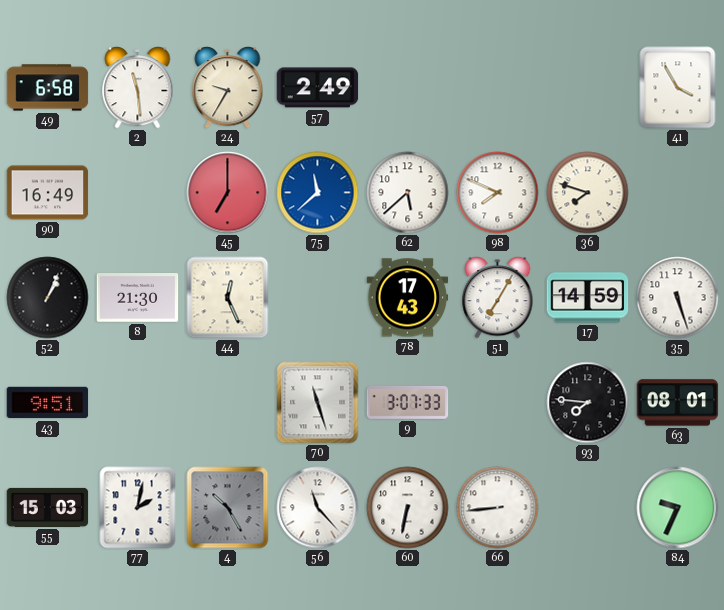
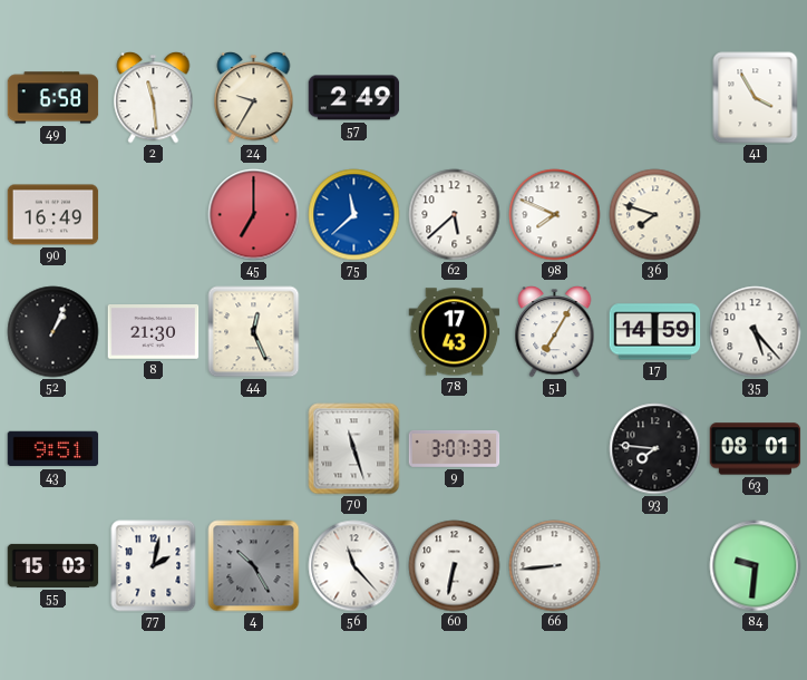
35: 5:27 -> 5:23 (756, 332)
84: 9:34 -> 9:31 (756, 566)
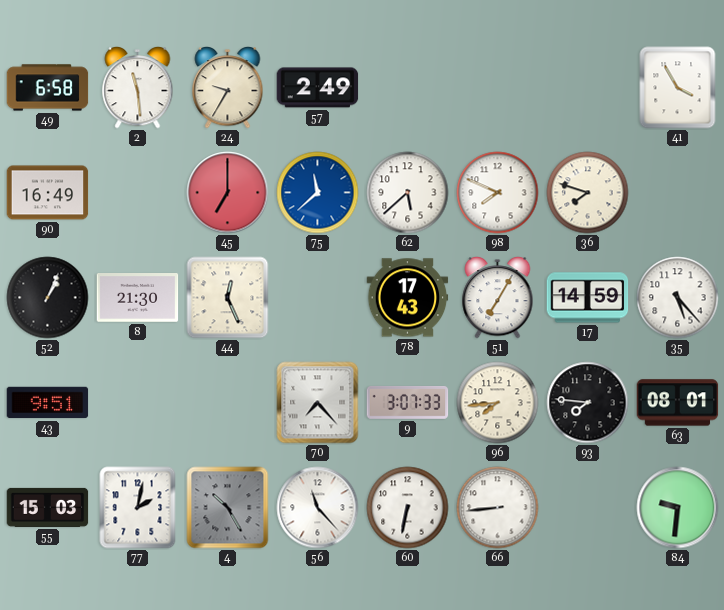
70: 11:27 -> 7:23 (318, 403)
96: none -> 7:44 (498, 403)
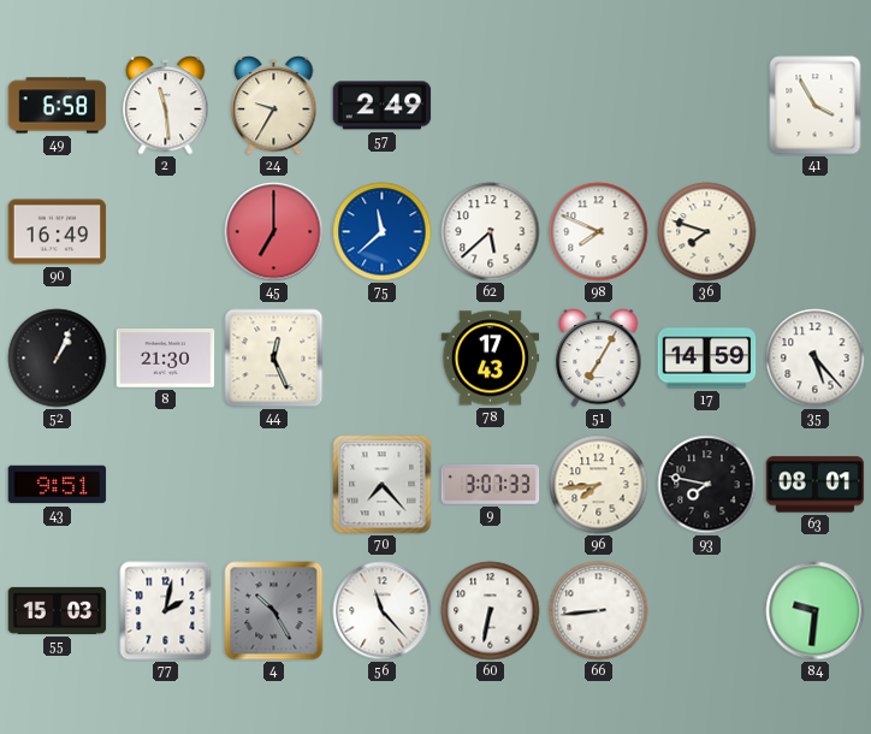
93: 7:46 -> 7:47 (707, 485)
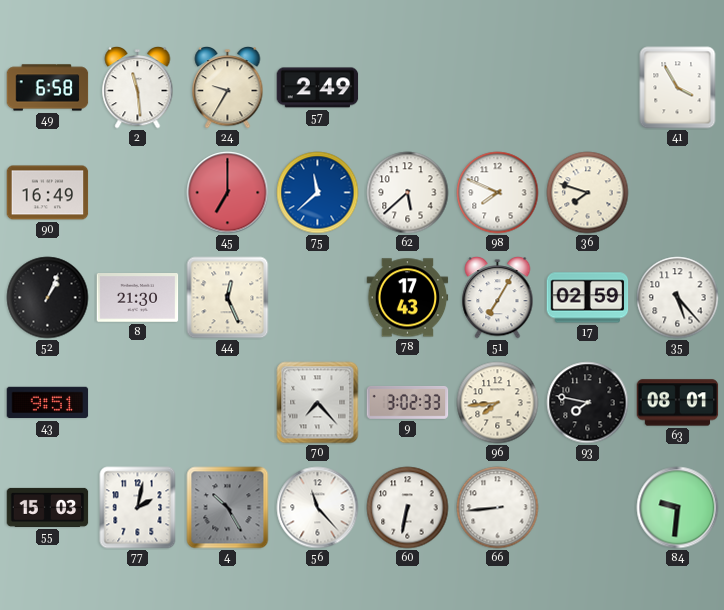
17: 14:59 -> 02:59 (588, 298)
9: 3:07 -> 3:02 (408, 402)
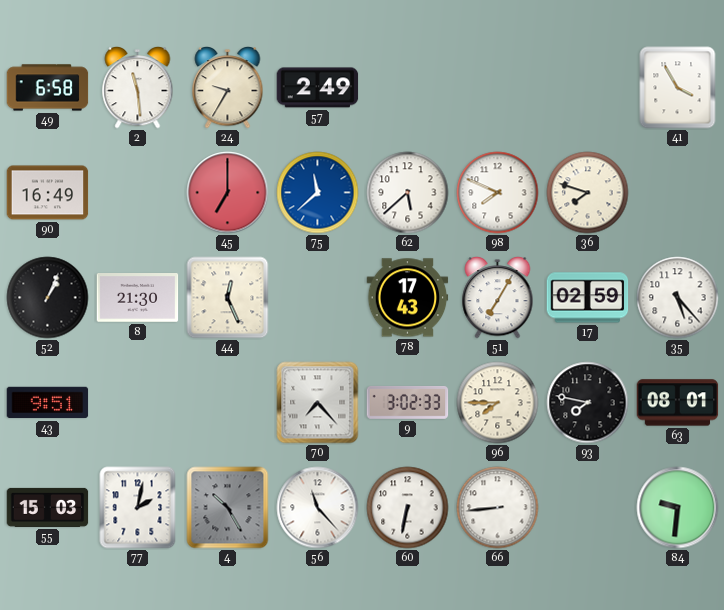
96: 7:44 -> 7:45 (498, 403)
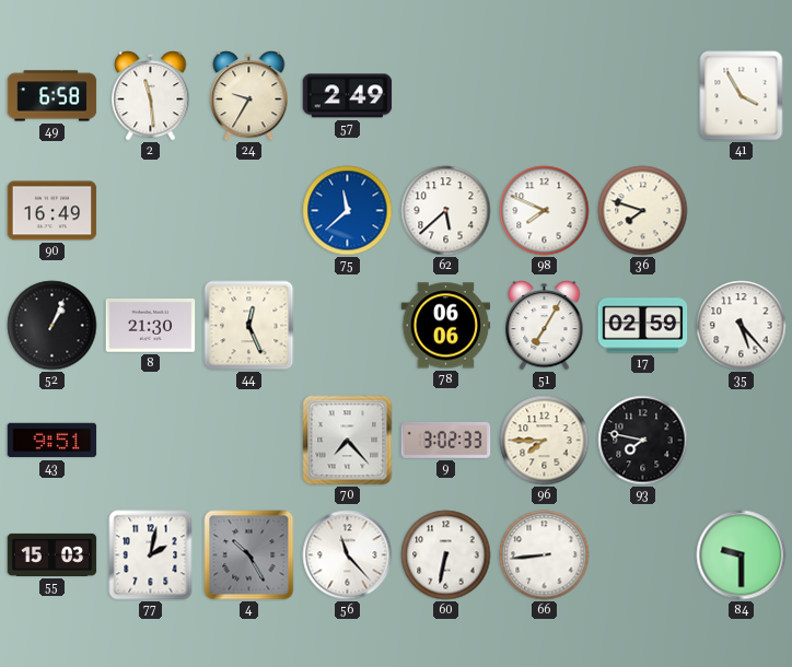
45: 7:00 -> none (228, 193)
78: 17:43 -> 06:06 (446, 326)
63: 08:01 -> none (678, 403)
84: 9:31 -> 9:30 (742, 555)
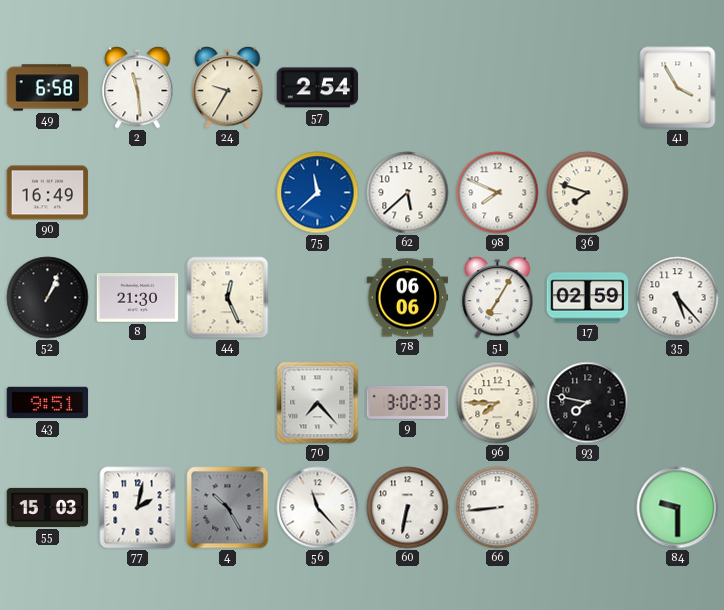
57: 2:49 -> 2:54 (318, 88)
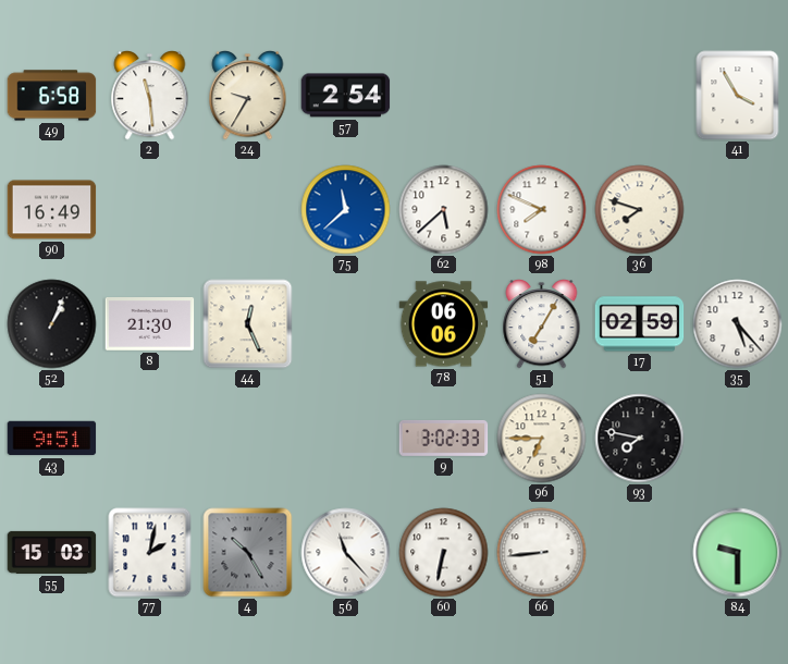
70: 7:23 -> none (318, 403)
96: 7:45 -> 6:45 (542, 439)
